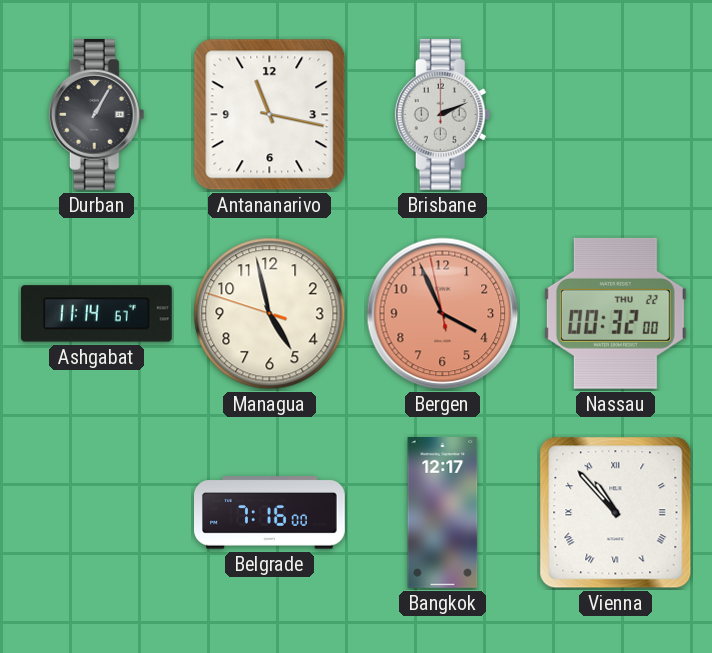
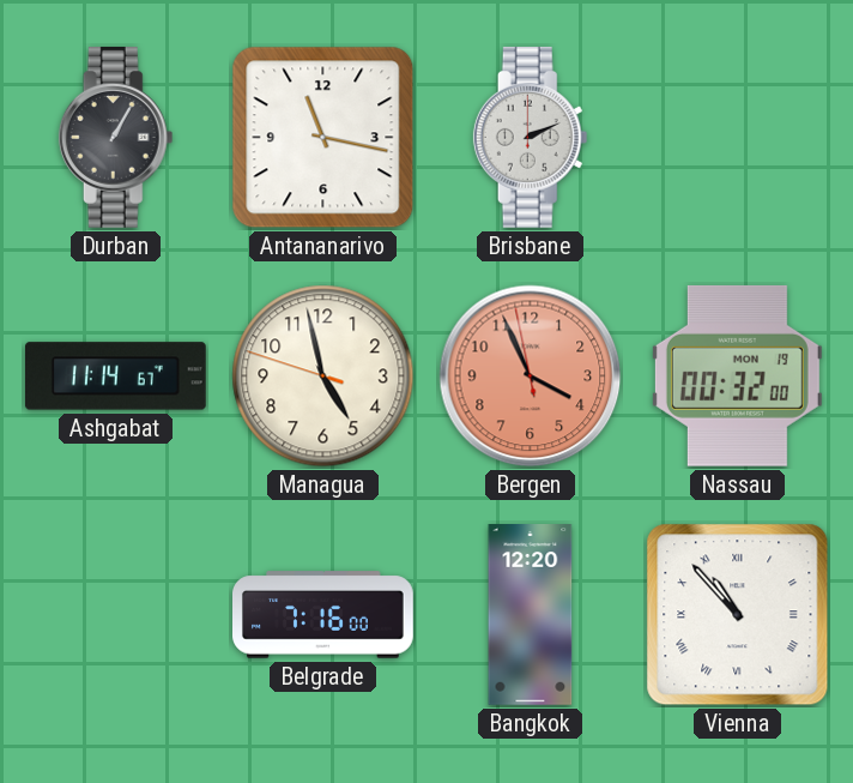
Nassau date: THU 22 -> MON 19 (737, 375)
Bangkok: 12:17 -> 12:20 (531, 615)
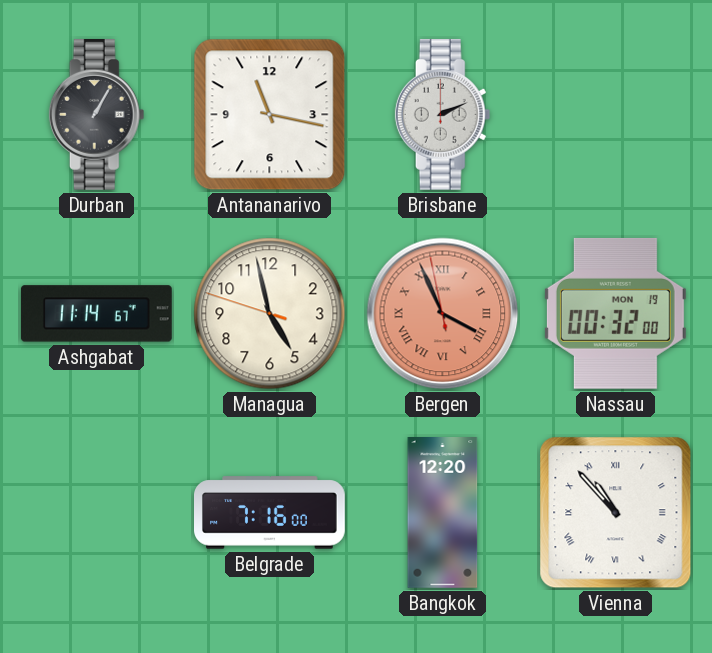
Bergen numerals: Arabic -> Roman (443, 314)
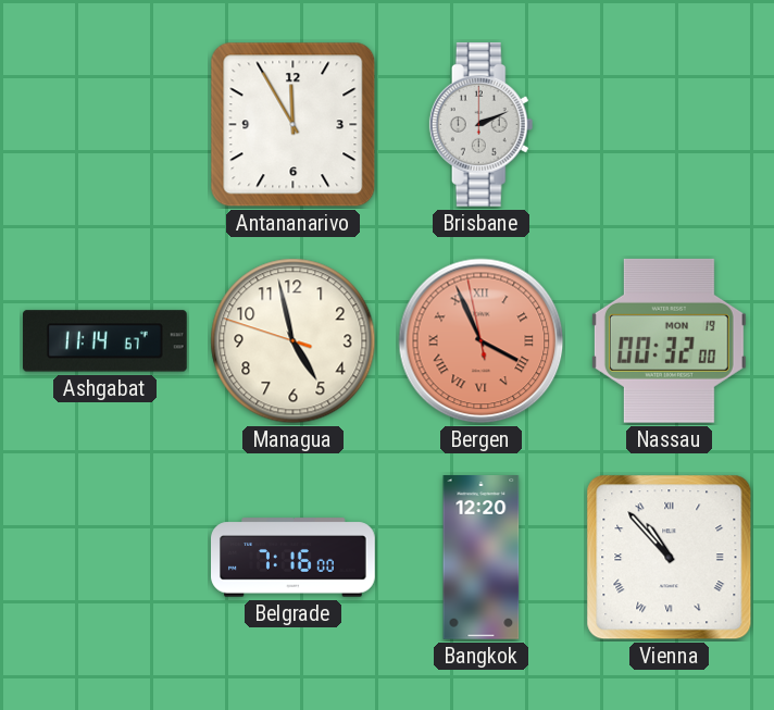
Durban: 1:05 -> none (97, 114)
Antananarivo: 11:17 -> 11:55 (294, 125)
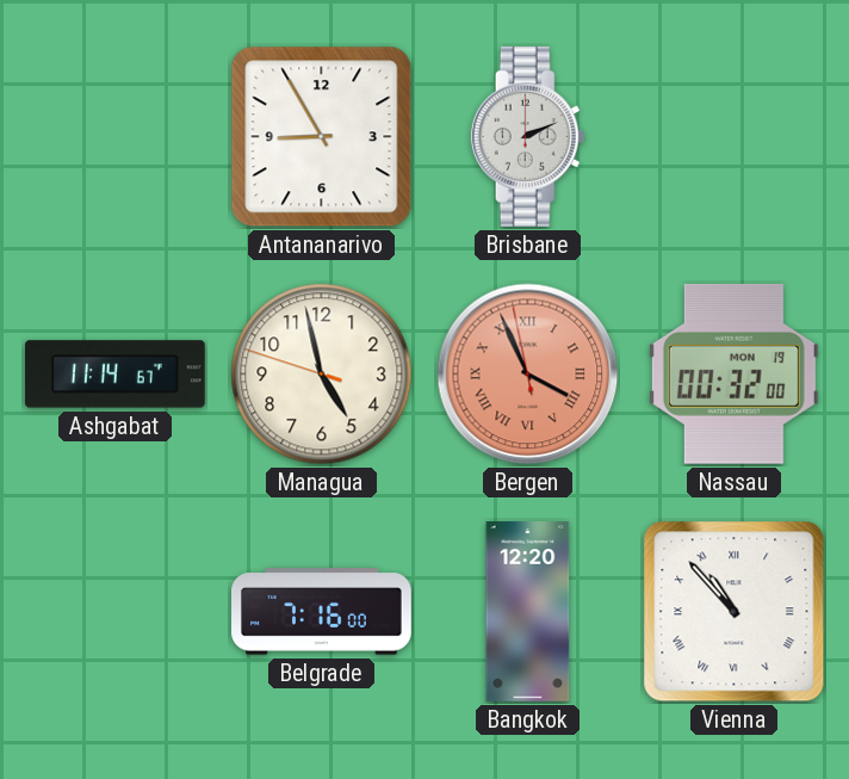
Antananarivo: 11:55 -> 8:55 (322, 137)
